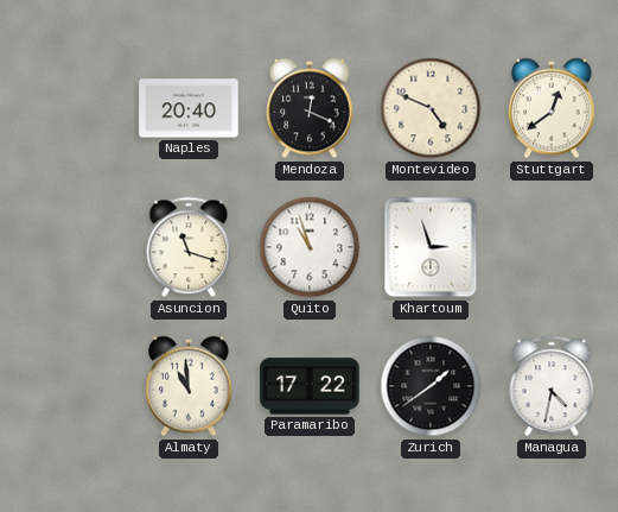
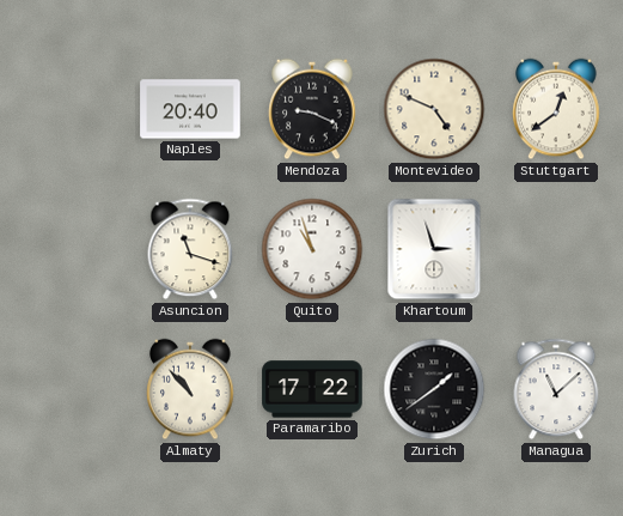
Mendoza: 12:19 -> 9:19 (312, 109)
Almaty: 10:59 -> 10:53 (190, 389)
Managua: 4:32 -> 11:08 (556, 389)
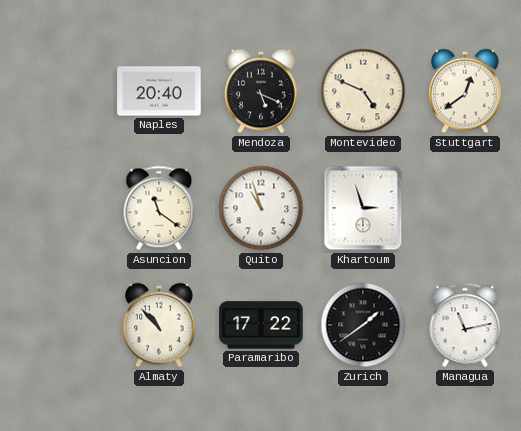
Mendoza: 9:19 -> 5:19 (261, 91)
Asuncion: 11:18 -> 11:21 (159, 208)
Managua: 11:08 -> 11:13 (465, 325)
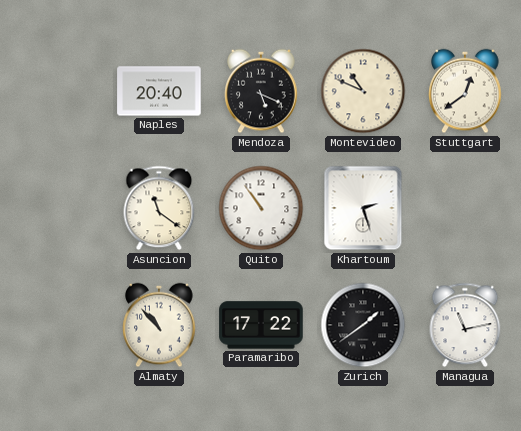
Montevideo: 4:49 -> 10:49 (363, 91)
Quito: 10:57 -> 10:54 (261, 208)
Khartoum: 2:57 -> 2:27 (363, 208)
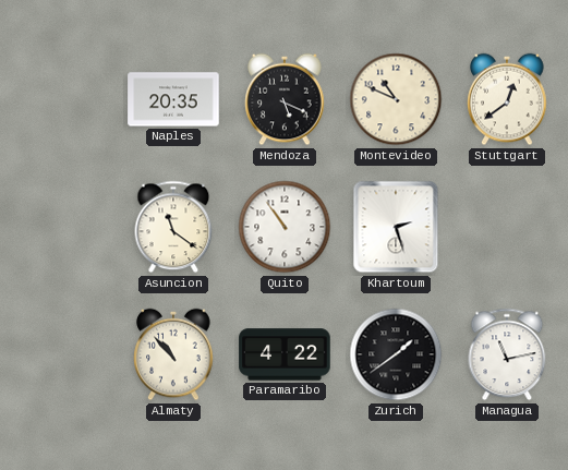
Naples: 20:40 -> 20:35 (173, 99)
Paramaribo: 17:22 -> 4:22 (285, 354)
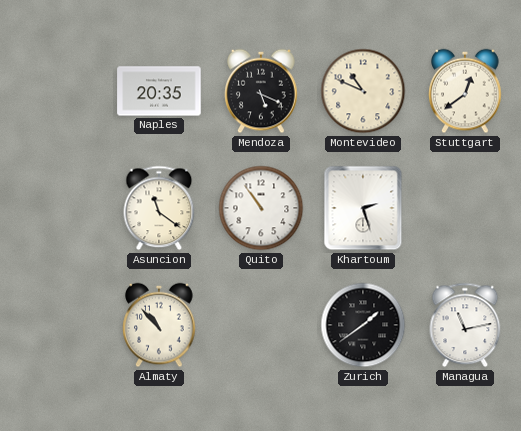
Paramaribo: 4:22 -> none (285, 354)
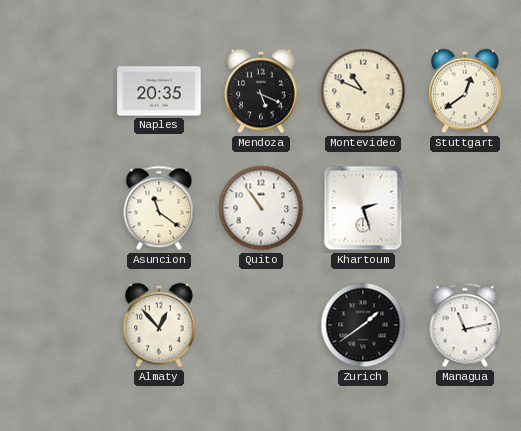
Almaty: 10:53 -> 12:53 (159, 325)
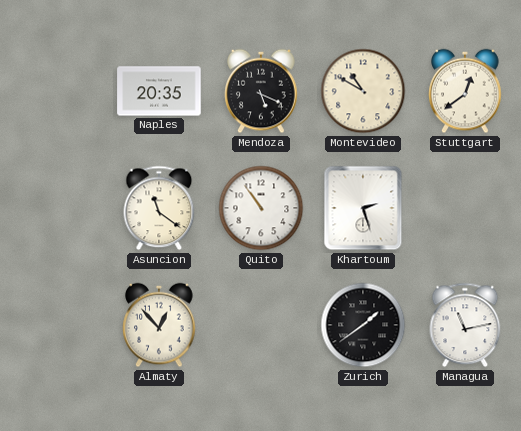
Montevideo: 10:49 -> 10:50 (363, 91)
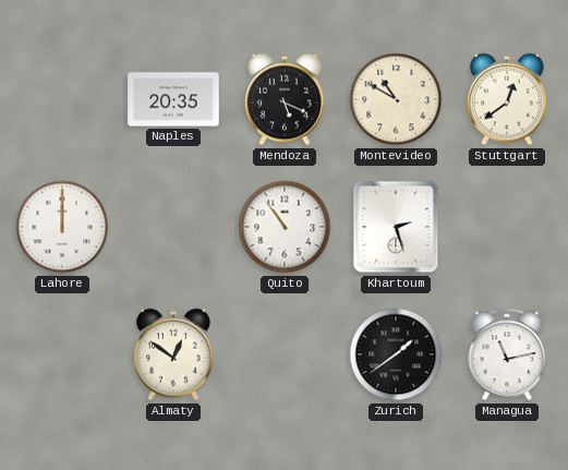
Lahore: none -> 12:00 (62, 227)
Asuncion: 11:21 -> none (159, 208)
Almaty: 12:53 -> 12:51 (173, 354)
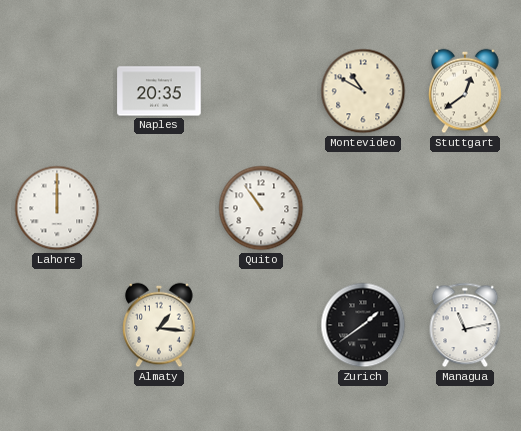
Mendoza: 5:19 -> none (285, 99)
Khartoum: 2:27 -> none (396, 227)
Almaty: 12:51 -> 1:16 (159, 325)
